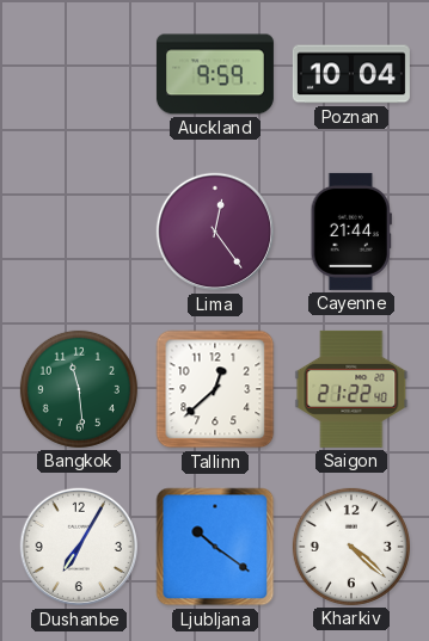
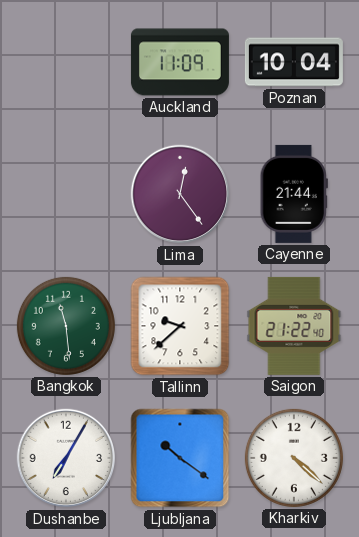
Auckland: 9:59 -> 11:09 (180, 62)
Tallinn: 12:38 -> 9:38 (180, 326)
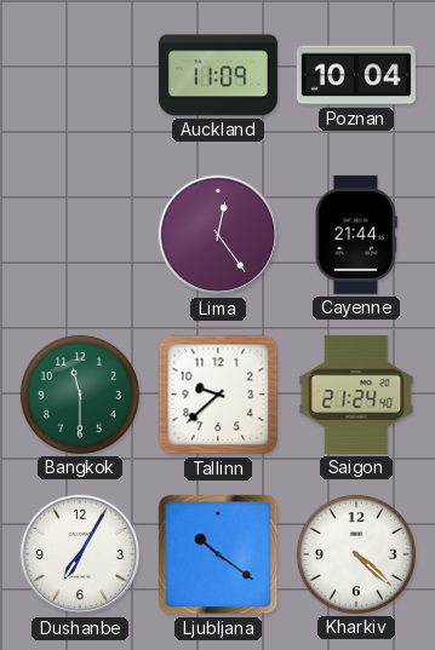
Bangkok: 11:29 -> 11:30 (80, 395)
Saigon: 21:22 -> 21:24 (356, 395)
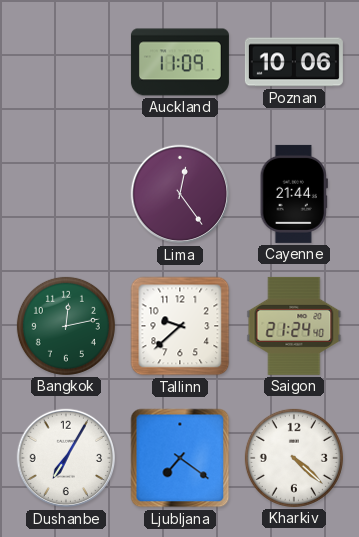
Poznan: 10:04 -> 10:06 (294, 62)
Bangkok: 11:30 -> 12:13 (66, 326)
Ljubljana: 10:21 -> 7:21 (180, 458)
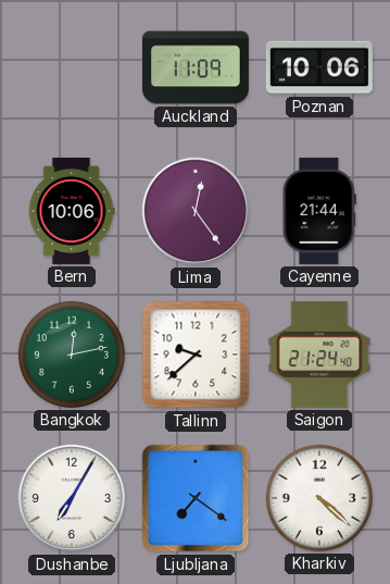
Bern: none -> 10:06 (72, 211)
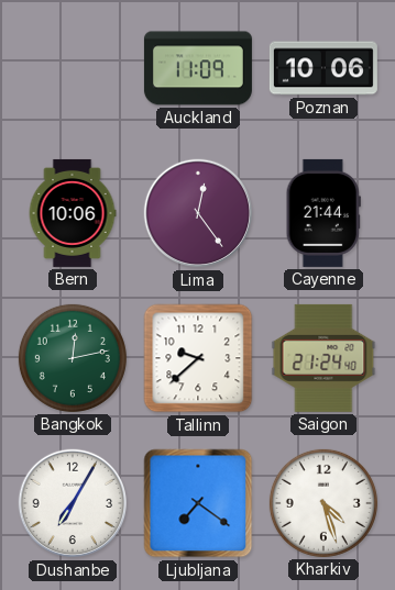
Kharkiv: 4:22 -> 4:27 (323, 503)
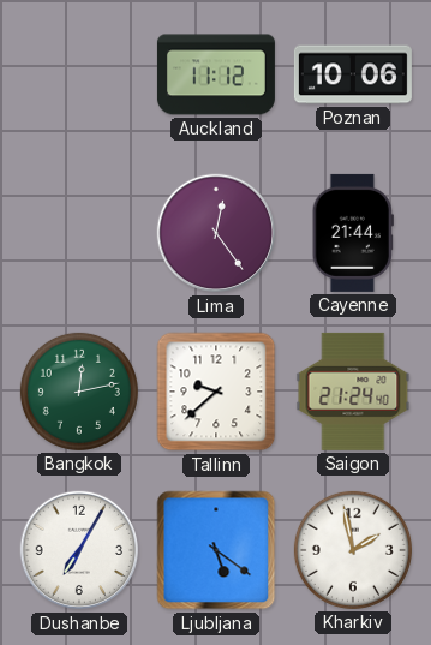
Auckland: 11:09 -> 11:12 (216, 74)
Bern: 10:06 -> none (73, 213)
Ljubljana: 7:21 -> 5:21 (216, 550)
Kharkiv: 4:27 -> 1:58 (353, 550)
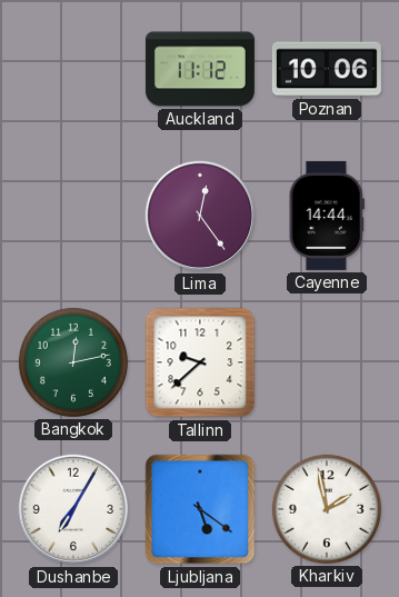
Cayenne: 21:44 -> 14:44 (327, 216)
Saigon: 21:24 -> none (353, 392)
